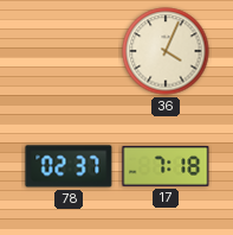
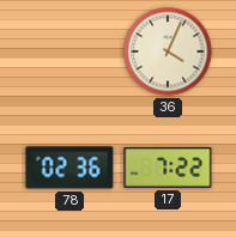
78: 02:37 -> 02:36 (69, 168)
17: 7:18 -> 7:22 (168, 169)
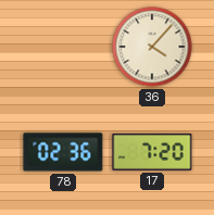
36: 4:04 -> 4:07 (152, 47)
17: 7:22 -> 7:20 (152, 153)
